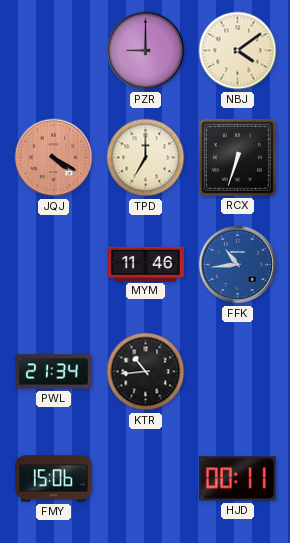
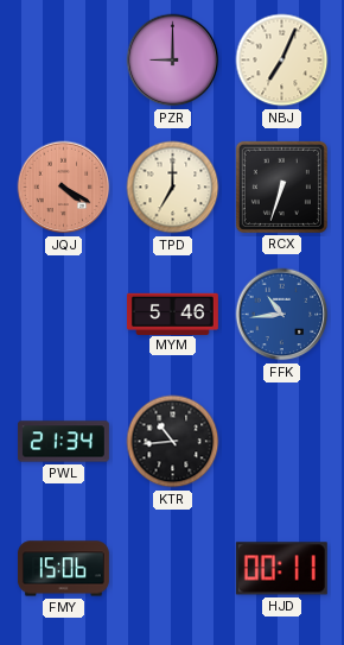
NBJ: 4:09 -> 7:04 (282, 61)
MYM: 11:46 -> 5:46 (173, 314)
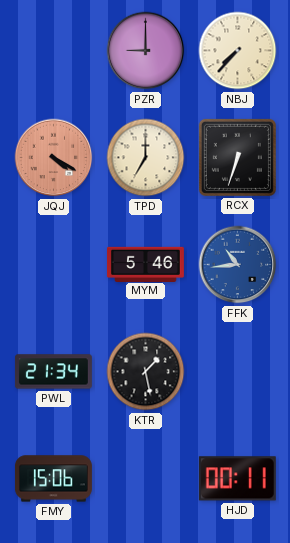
NBJ: 7:04 -> 7:37 (238, 51)
KTR: 10:44 -> 1:28 (146, 372)
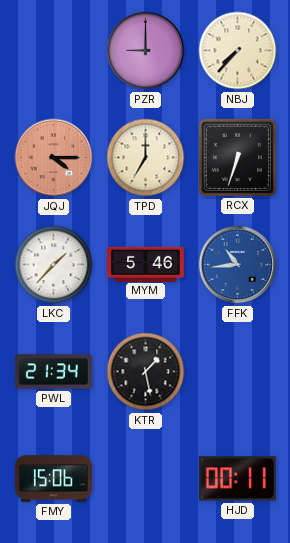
JQJ: 4:20 -> 4:15 (54, 158)
LKC: none -> 1:37 (54, 265)
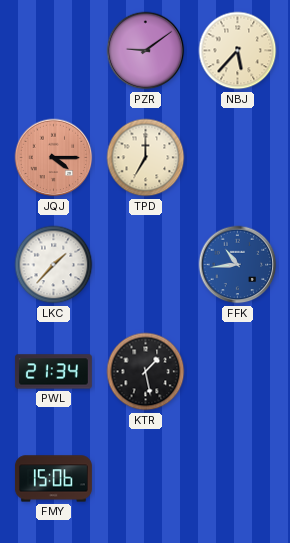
PZR: 9:00 -> 9:09 (146, 51)
NBJ: 7:37 -> 5:37 (238, 51)
RCX: 6:33 -> none (237, 157)
MYM: 5:46 -> none (146, 264)
HJD: 00:11 -> none (237, 479)
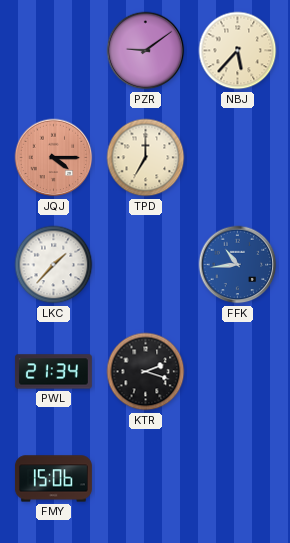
KTR: 1:28 -> 2:18 (146, 372)
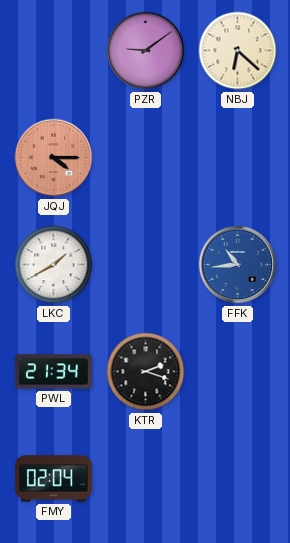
NBJ: 5:37 -> 6:22 (238, 51)
TPD: 7:00 -> none (146, 158)
LKC: 1:37 -> 1:40 (54, 265)
FMY: 15:06 -> 02:04 (53, 479)
